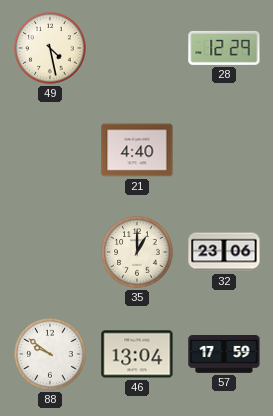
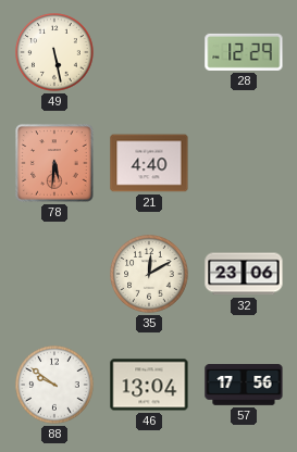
49: 4:28 -> 5:28 (54, 52)
78: none -> 5:31 (54, 163)
35: 1:00 -> 12:10 (149, 274)
57: 17:59 -> 17:56 (244, 386)
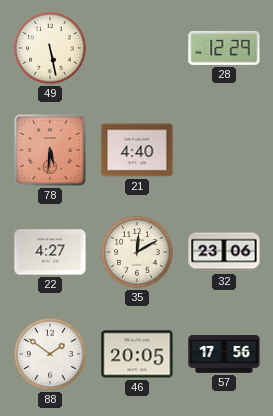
22: none -> 4:27 (50, 252)
88: 9:51 -> 1:51 (50, 354)
46: 13:04 -> 20:05 (137, 354)
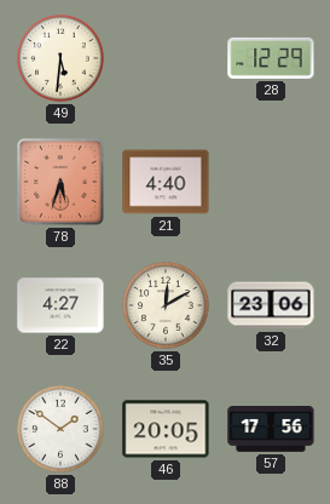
49: 5:28 -> 5:31 (60, 58)
78: 5:31 -> 5:33 (60, 182)
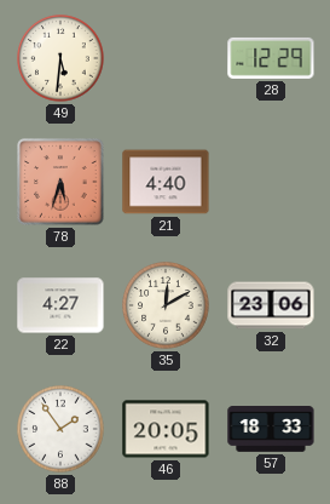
88: 1:51 -> 1:54 (60, 429)
57: 17:56 -> 18:33 (271, 430)
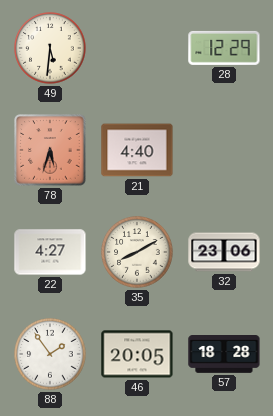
35: 12:10 -> 8:10 (137, 252)
57: 18:33 -> 18:28 (224, 355)
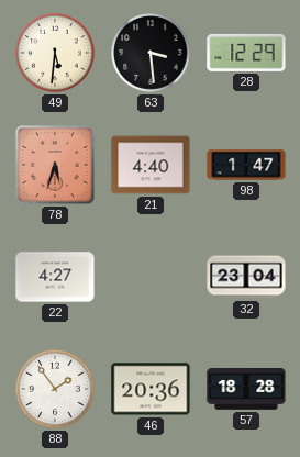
63: none -> 3:29 (151, 53)
98: none -> 1:47 (246, 165)
35: 8:10 -> none (137, 252)
32: 23:06 -> 23:04 (246, 277)
46: 20:05 -> 20:36 (151, 389)
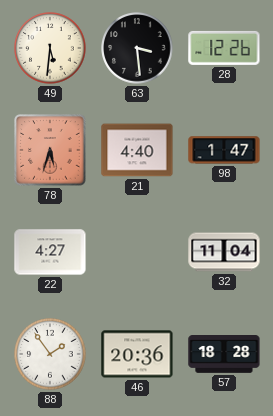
28: 12:29 -> 12:26 (224, 48)
32: 23:04 -> 11:04 (224, 252)
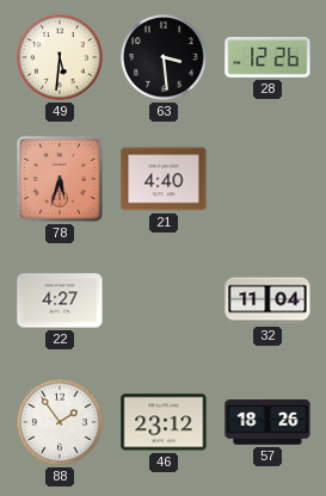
98: 1:47 -> none (224, 150)
46: 20:36 -> 23:12 (164, 422)
57: 18:28 -> 18:26 (267, 423)
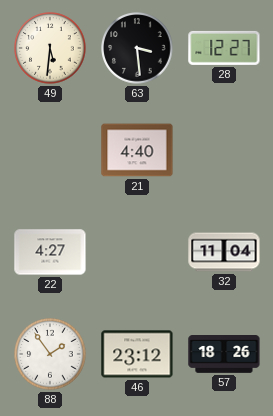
28: 12:26 -> 12:27 (224, 48)
78: 5:33 -> none (60, 179)
